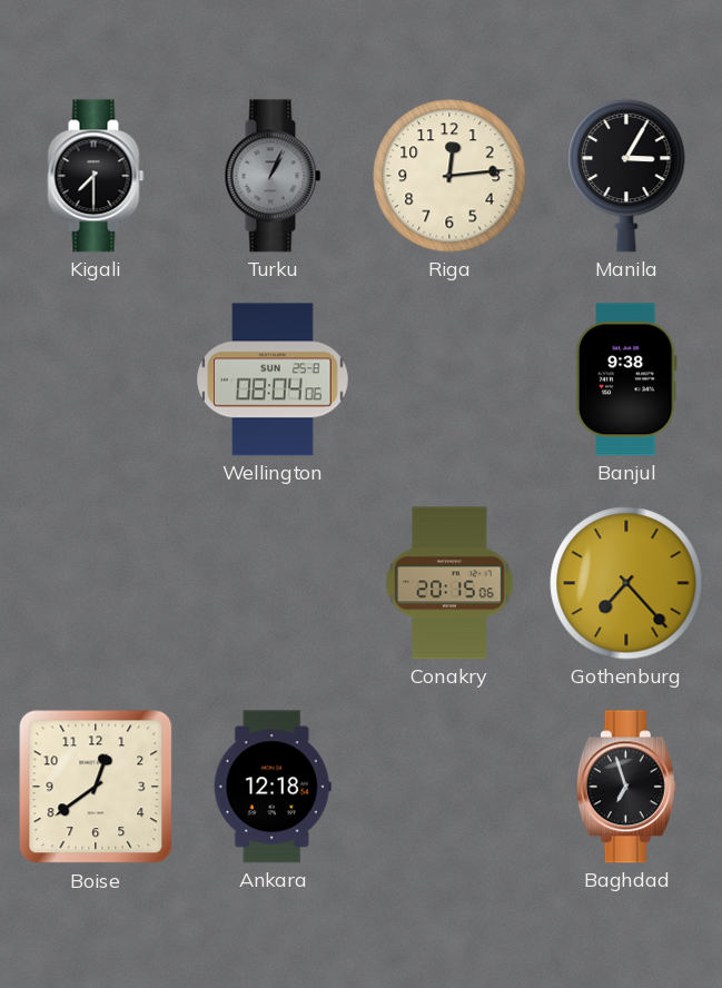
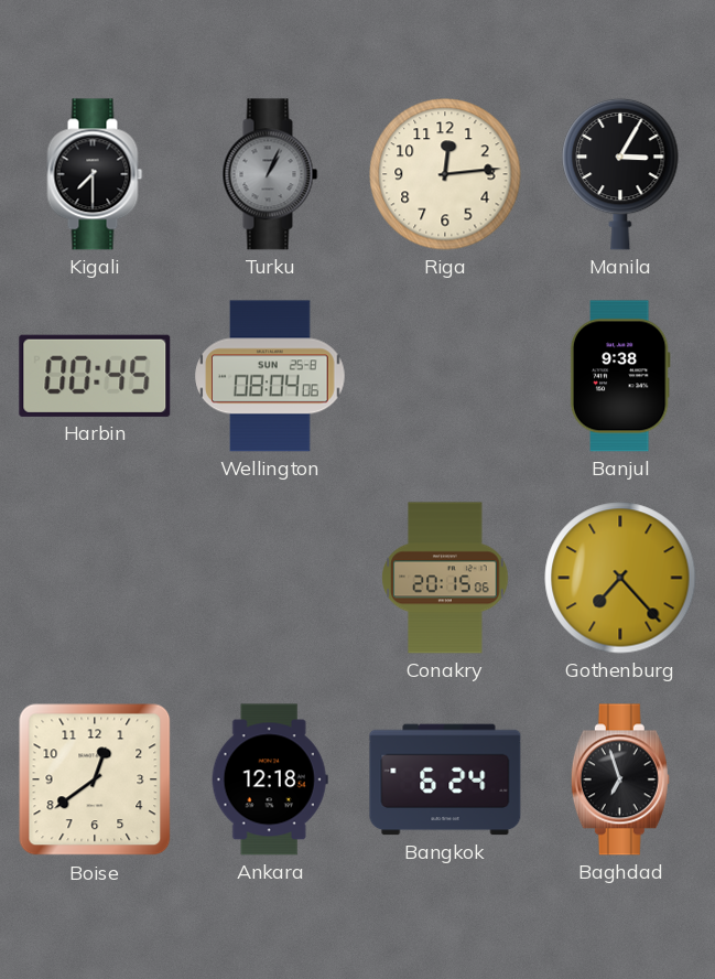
Harbin: none -> 00:45 (95, 376)
Bangkok: none -> 6:24 (445, 779)
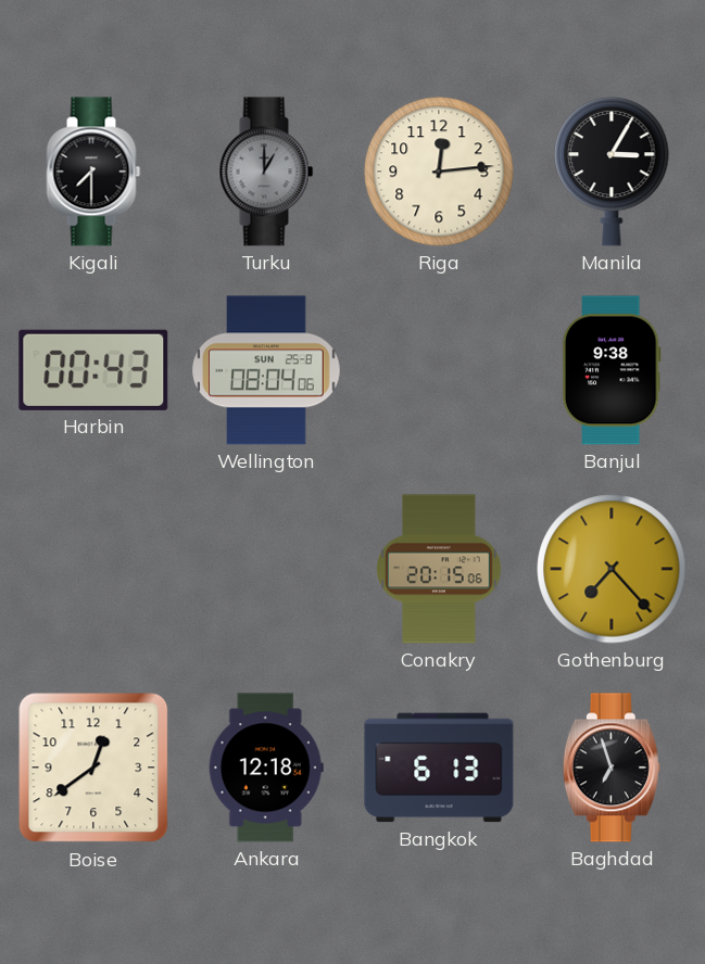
Turku: 1:04 -> 1:00 (266, 172)
Harbin: 00:45 -> 00:43 (93, 370)
Bangkok: 6:24 -> 6:13 (439, 768)
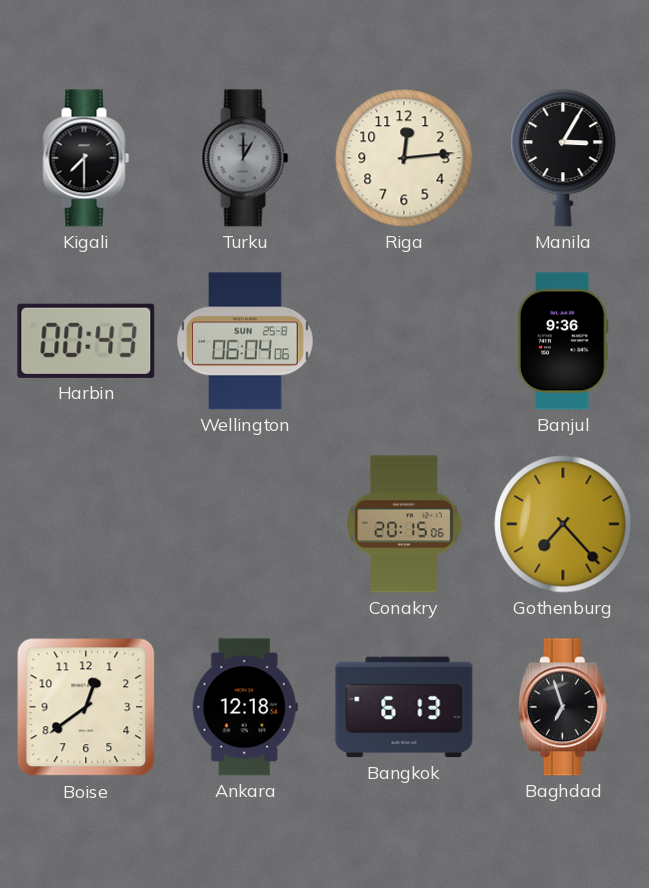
Wellington: 08:04 -> 06:04 (245, 341)
Banjul: 9:38 -> 9:36 (563, 341)
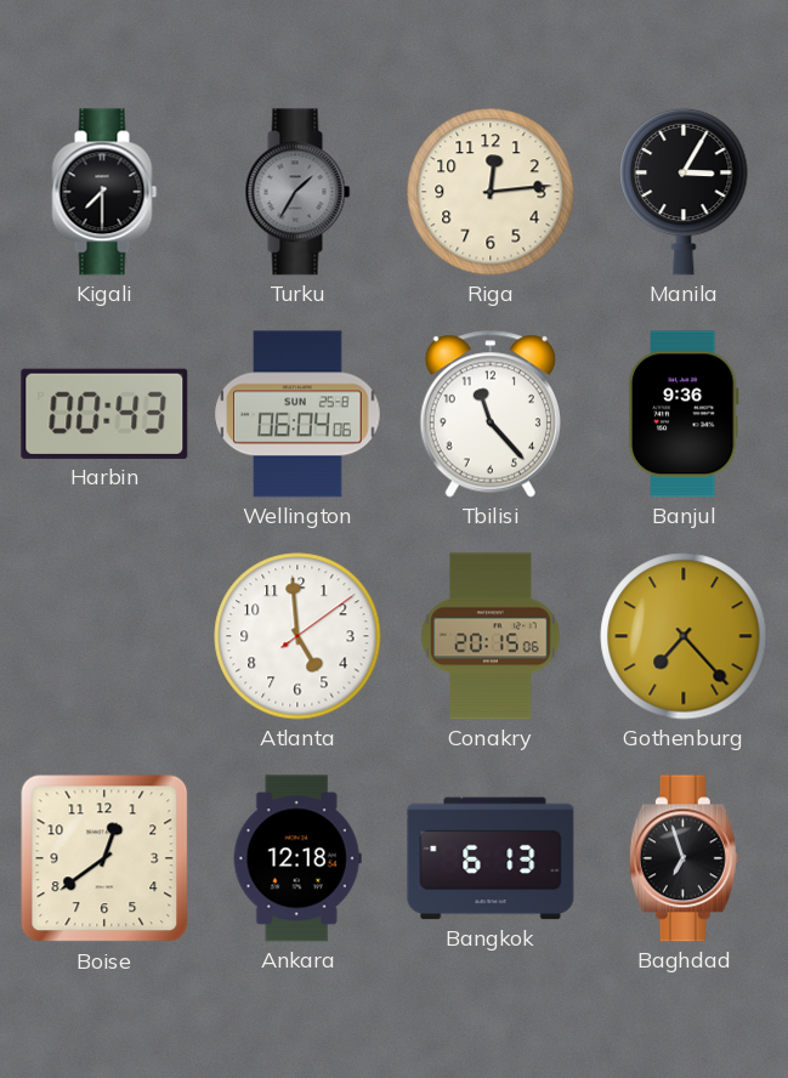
Turku: 1:00 -> 1:35 (297, 192)
Tbilisi: none -> 11:23 (491, 414)
Atlanta: none -> 4:59 (297, 636)
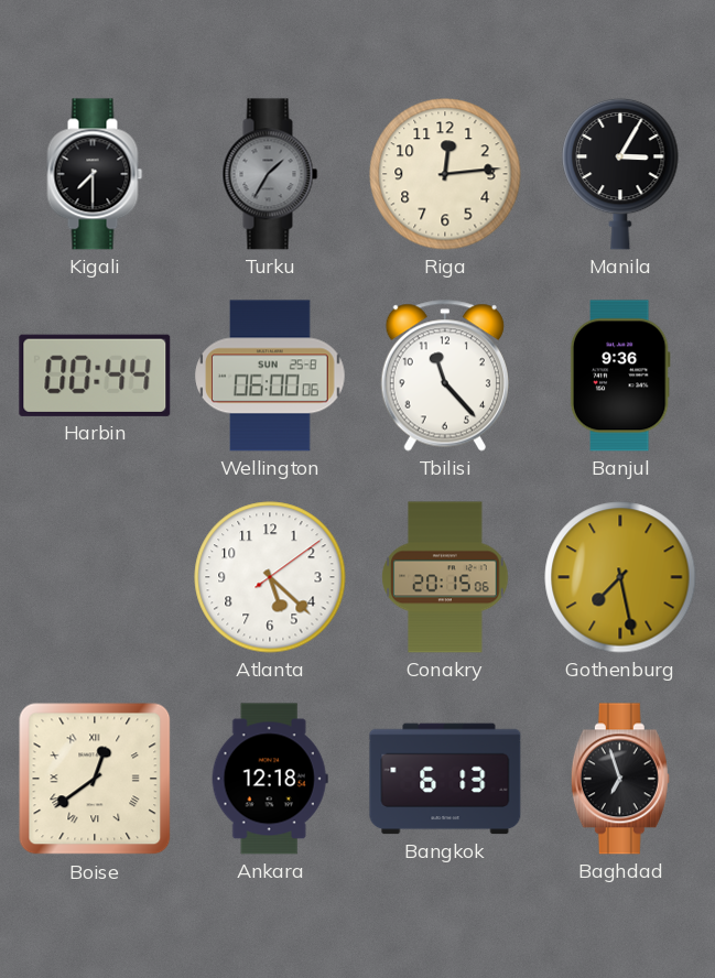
Harbin: 00:43 -> 00:44 (95, 376)
Wellington: 06:04 -> 06:00 (270, 376)
Atlanta: 4:59 -> 5:22 (270, 577)
Gothenburg: 7:23 -> 7:28 (620, 577)
Boise numerals: Arabic -> Roman (95, 779)
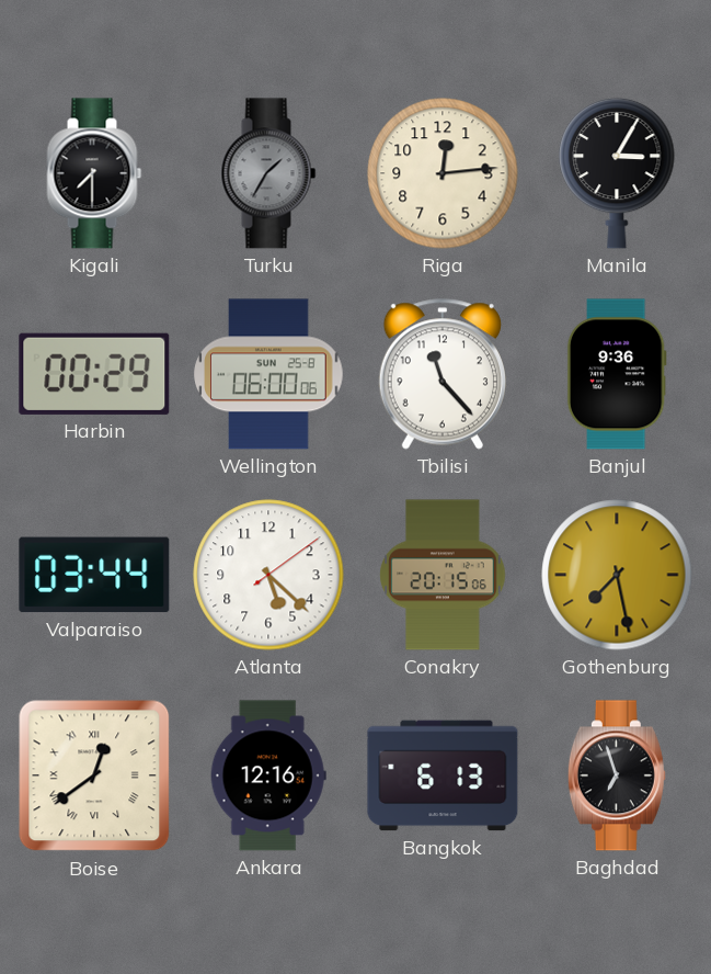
Harbin: 00:44 -> 00:29 (94, 374)
Valparaiso: none -> 03:44 (94, 575)
Ankara: 12:18 -> 12:16 (268, 775)
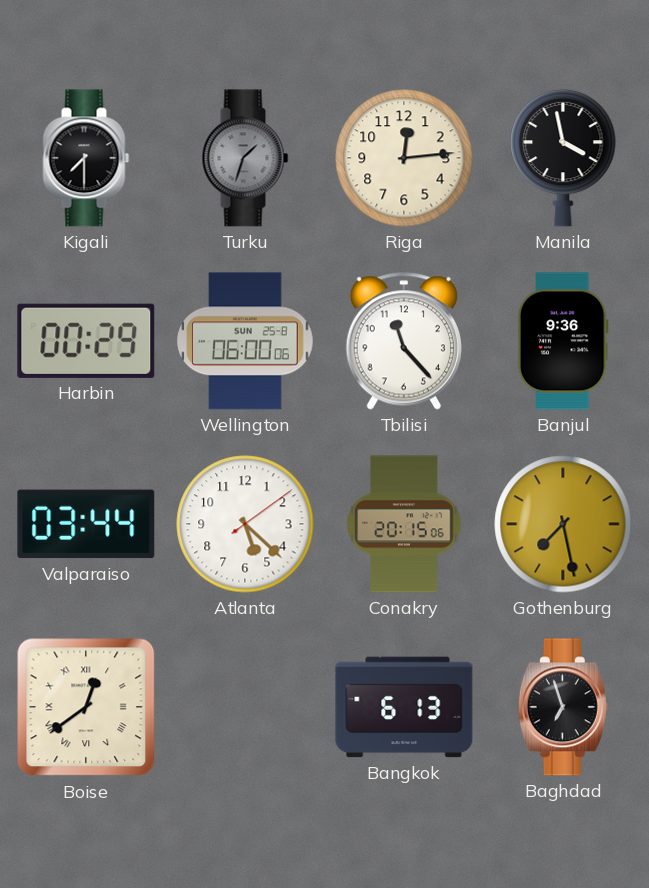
Turku: 1:35 -> 1:33 (245, 158)
Manila: 3:05 -> 3:58 (563, 158)
Ankara: 12:16 -> none (268, 775)
